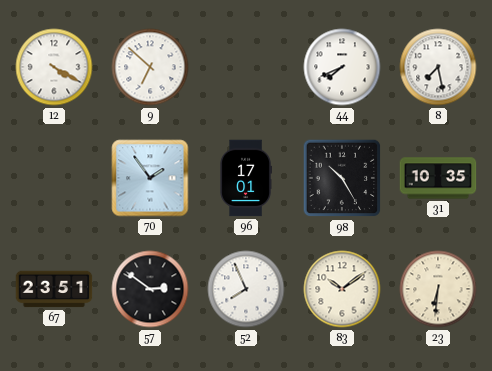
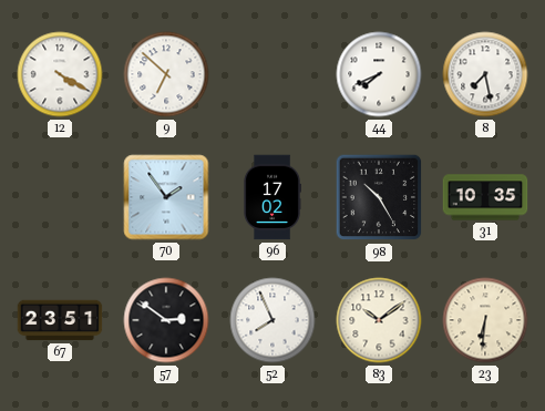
96: 17:01 -> 17:02 (272, 197)
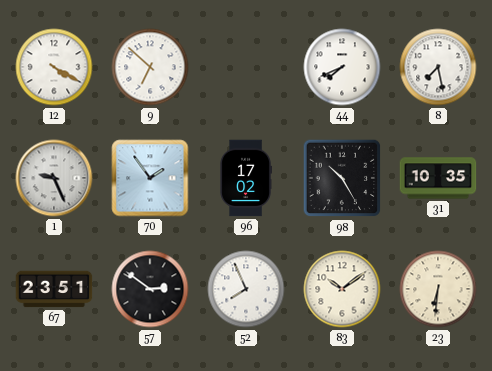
1: none -> 9:26 (54, 178)
